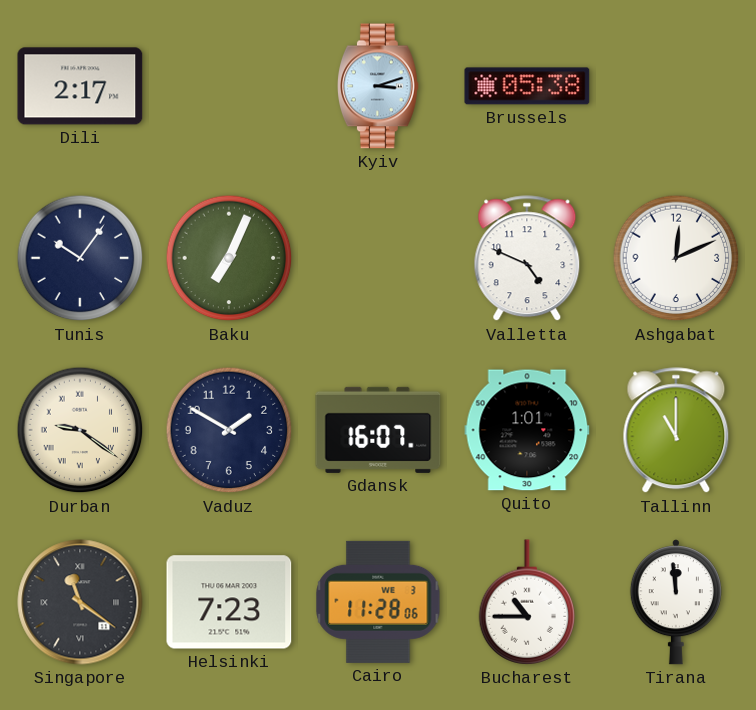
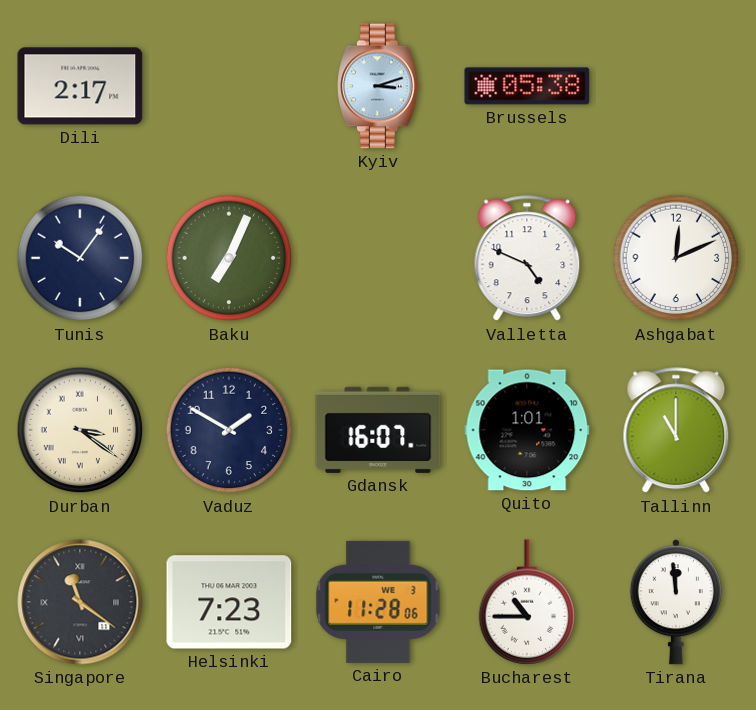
Durban: 9:21 -> 3:21 (80, 430)
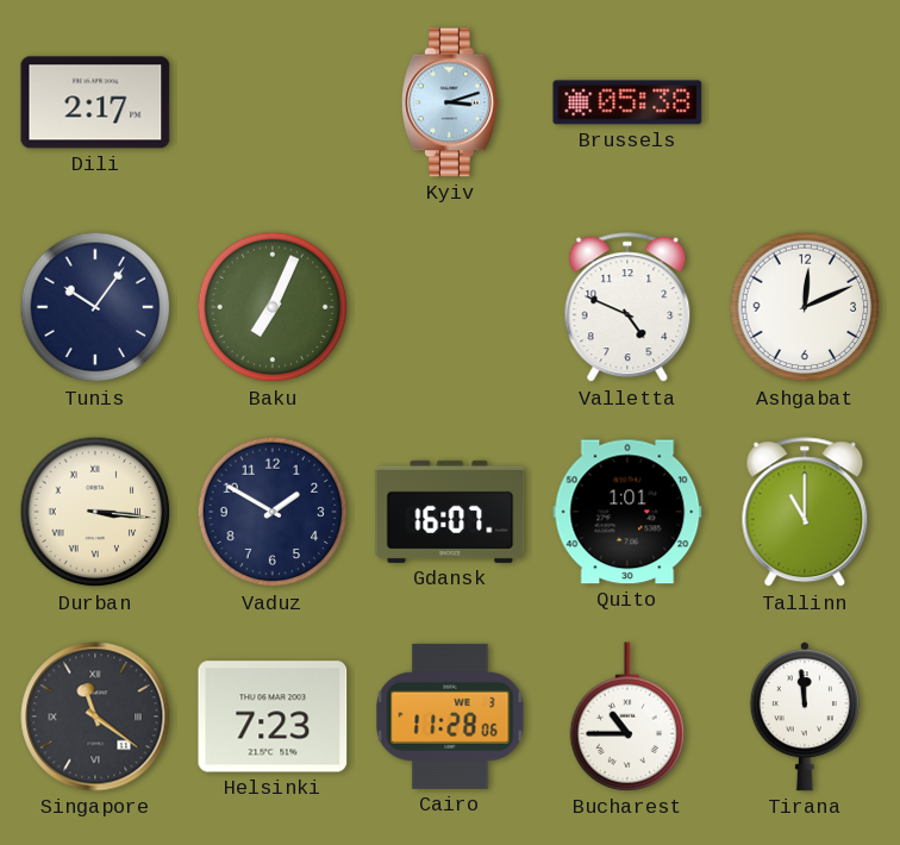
Durban: 3:21 -> 3:16 (95, 512)
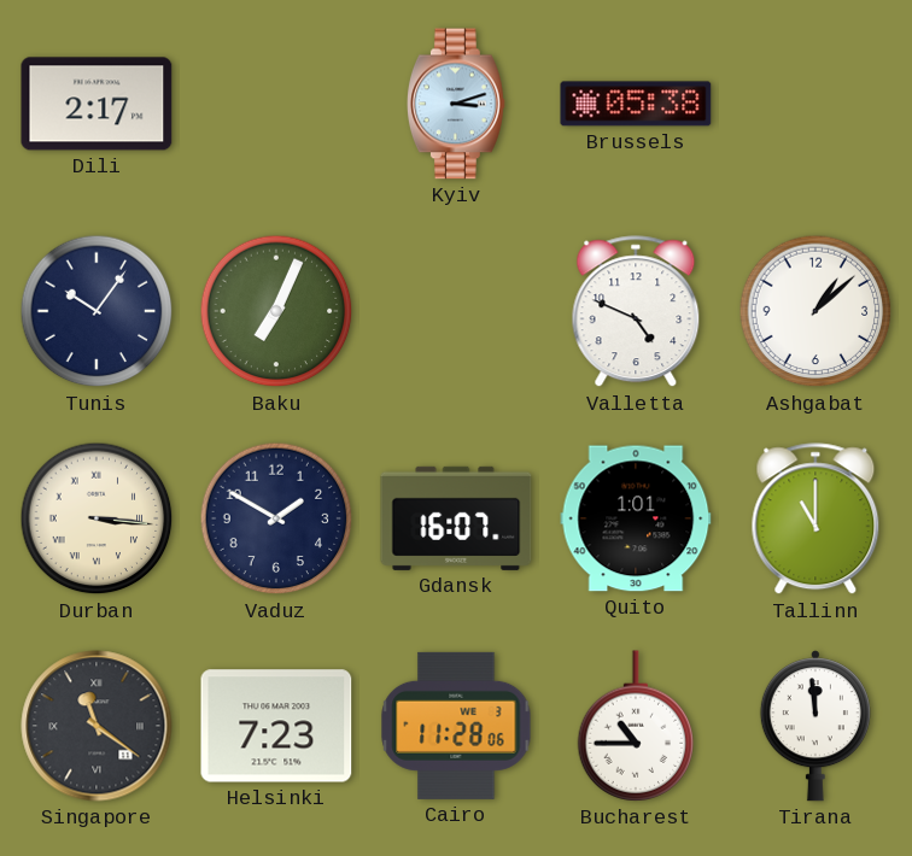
Ashgabat: 12:11 -> 1:08 (815, 311)
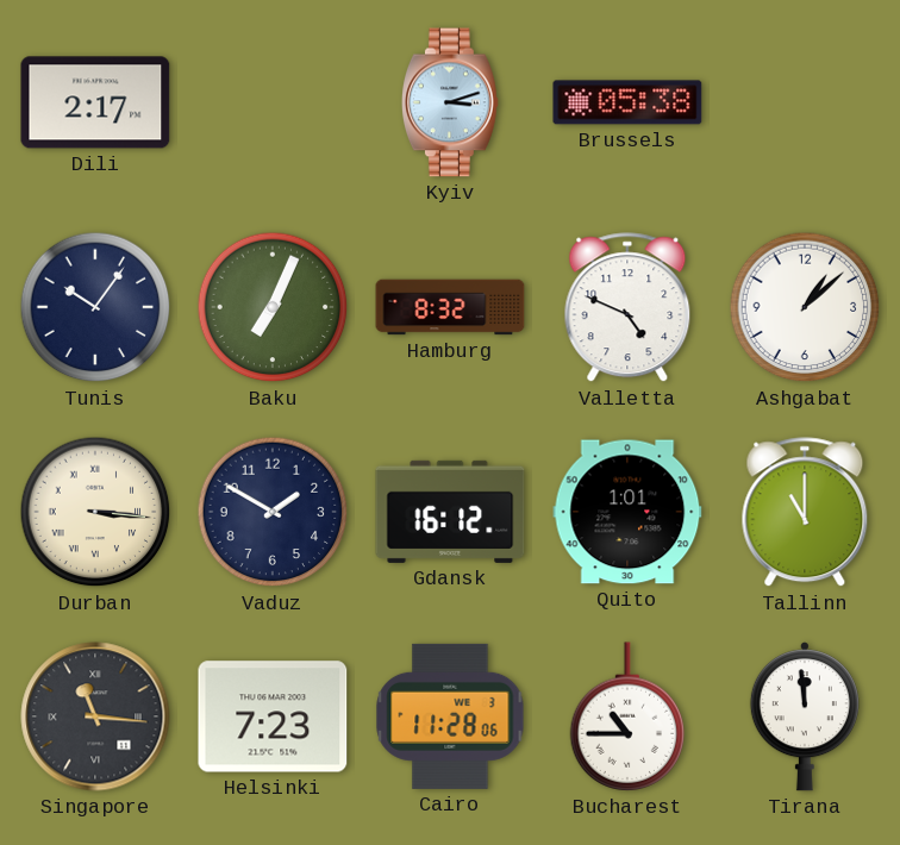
Hamburg: none -> 8:32 (450, 307)
Gdansk: 16:07 -> 16:12 (450, 512)
Singapore: 11:21 -> 11:16 (95, 716)
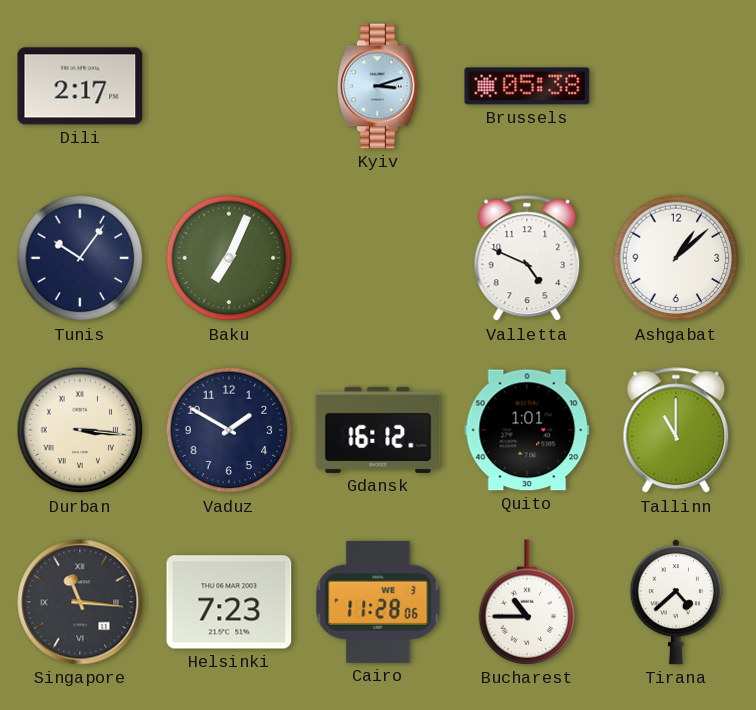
Hamburg: 8:32 -> none (450, 307)
Tirana: 11:59 -> 4:38 (676, 602)
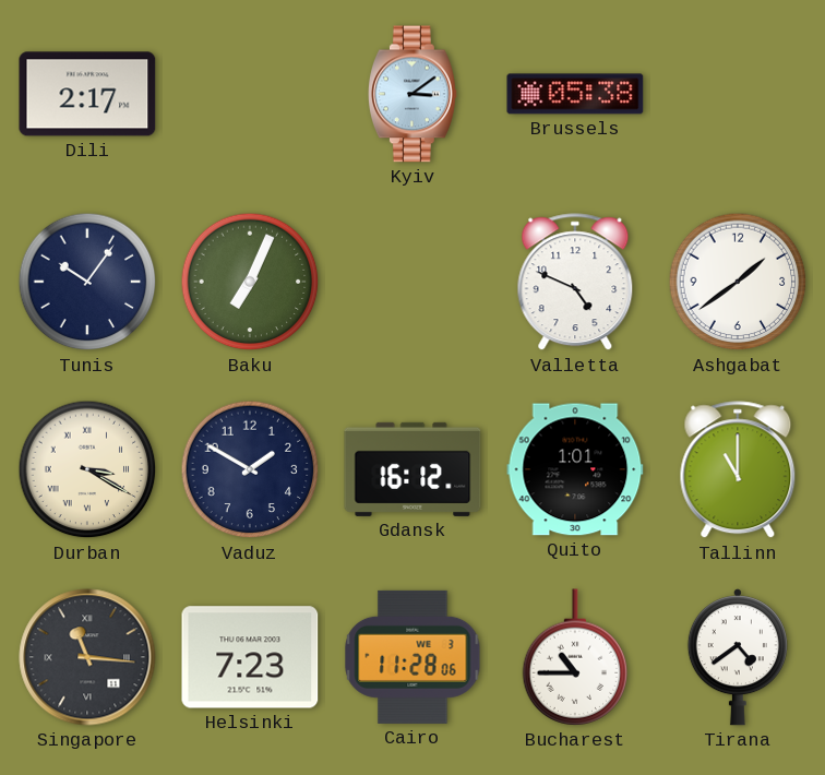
Kyiv: 3:12 -> 3:09 (414, 94)
Ashgabat: 1:08 -> 1:39 (738, 282)
Durban: 3:16 -> 3:20 (87, 469)
Tirana: 4:38 -> 4:39 (738, 657)
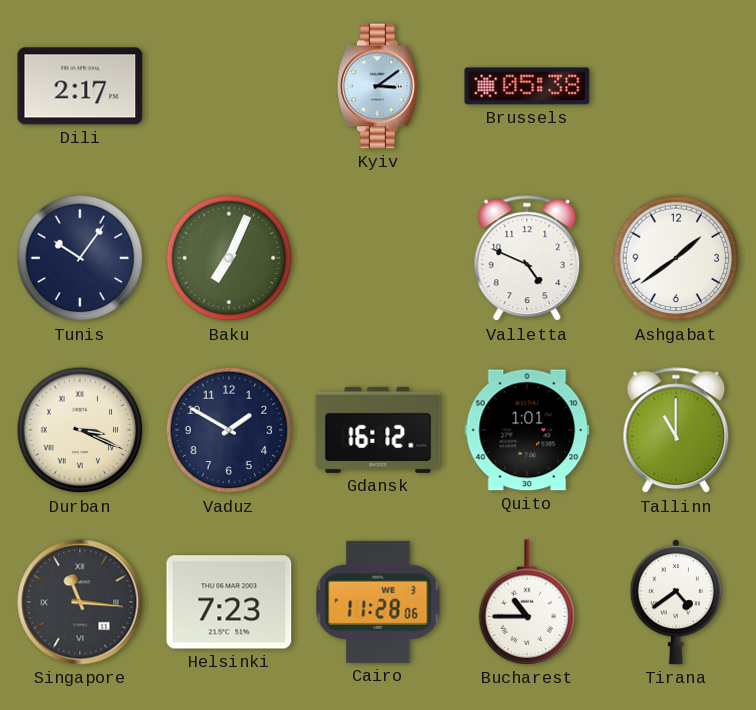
Durban: 3:20 -> 3:19 (80, 430)
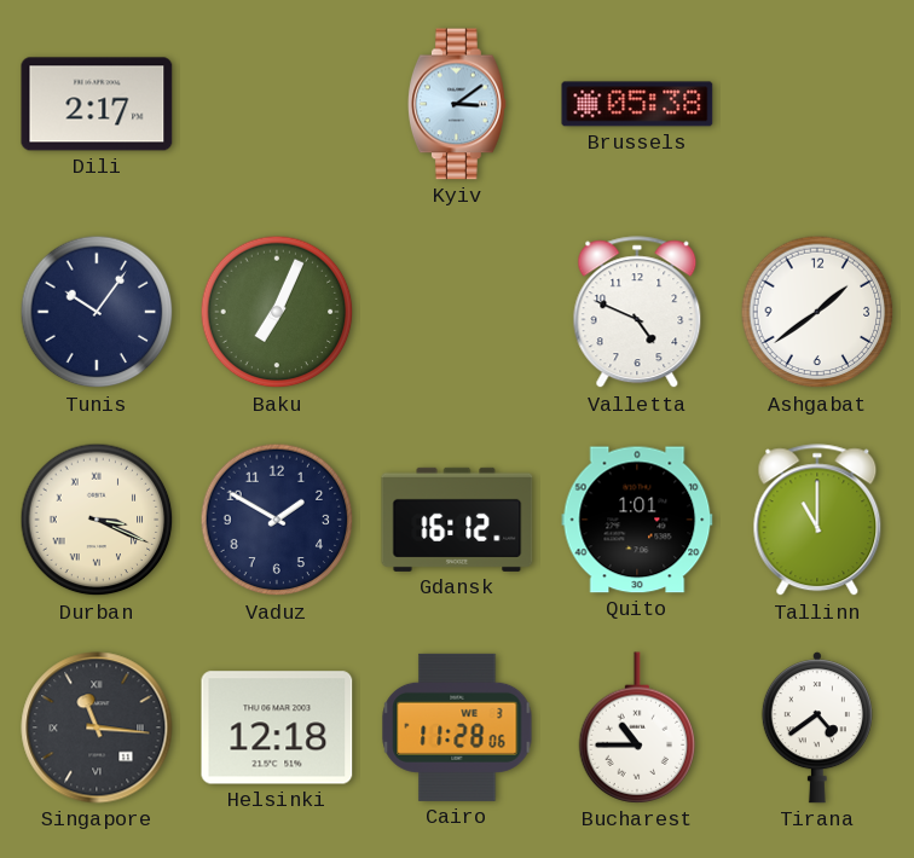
Helsinki: 7:23 -> 12:18 (277, 727)
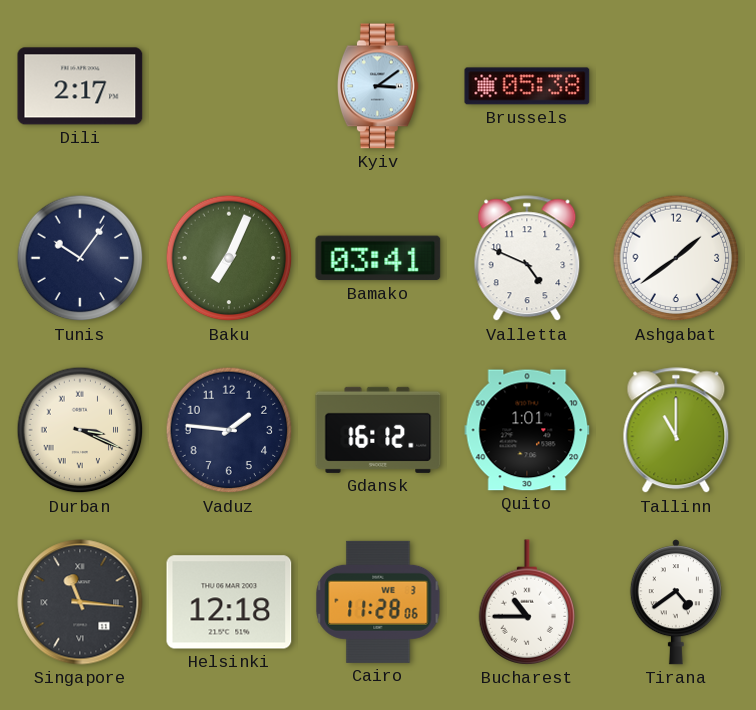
Bamako: none -> 03:41 (378, 258)
Vaduz: 1:50 -> 1:46 (229, 430)
